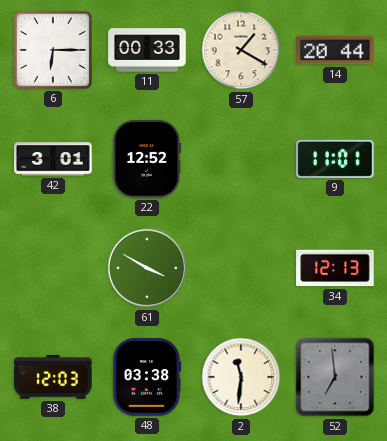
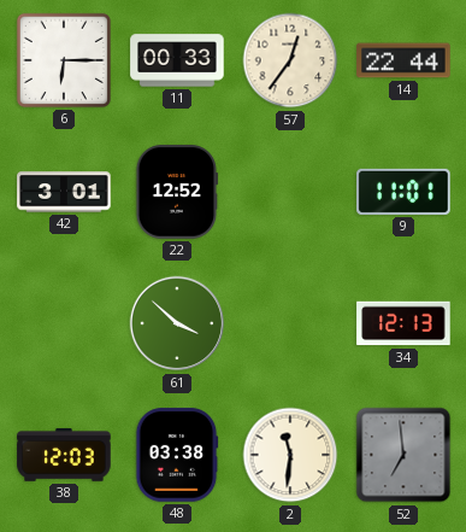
57: 1:20 -> 12:36 (290, 60)
14: 20:44 -> 22:44 (403, 60)
61: 3:50 -> 3:52 (177, 323)
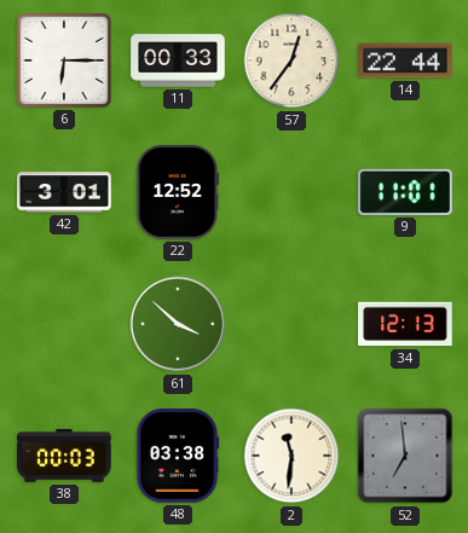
38: 12:03 -> 00:03 (64, 456)
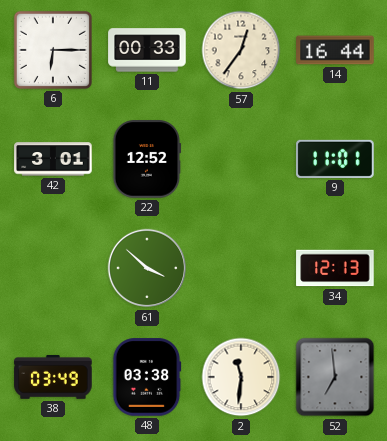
14: 22:44 -> 16:44 (335, 50)
38: 00:03 -> 03:49 (53, 377)
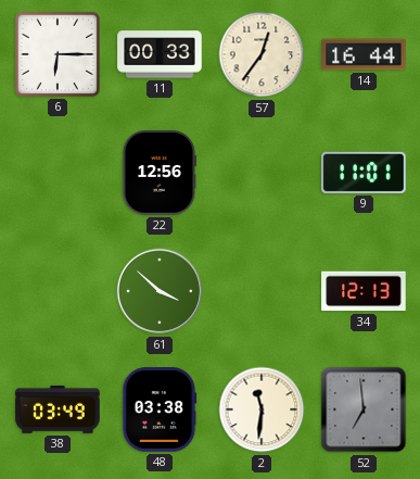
42: 3:01 -> none (53, 159)
22: 12:52 -> 12:56 (160, 173)
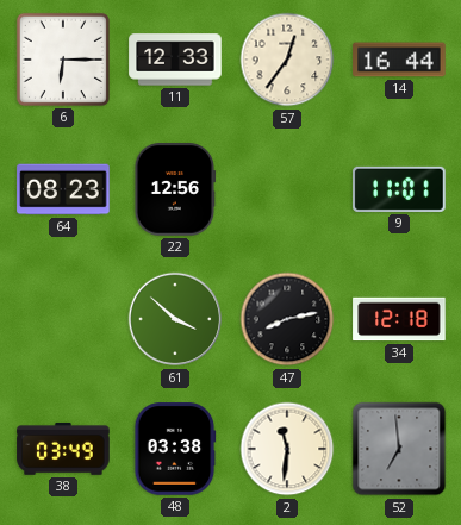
11: 00:33 -> 12:33 (175, 60)
64: none -> 08:23 (63, 189)
47: none -> 8:13 (287, 319)
34: 12:13 -> 12:18 (399, 319)
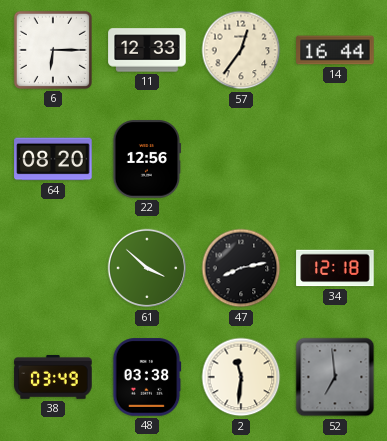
64: 08:23 -> 08:20 (53, 159)
9: 11:01 -> none (399, 189)
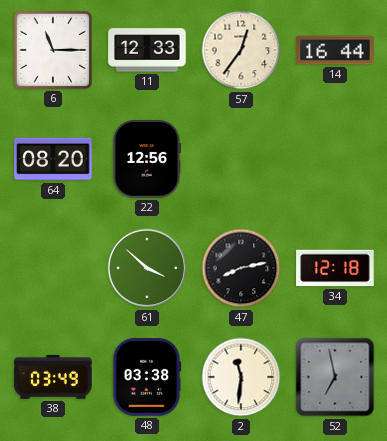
6: 6:15 -> 11:15 (53, 50)
52: 6:59 -> 6:58 (335, 377)
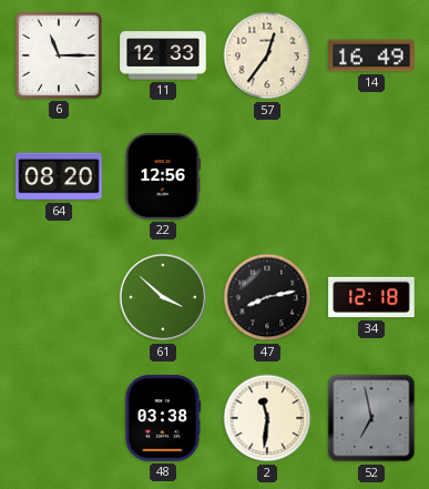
14: 16:44 -> 16:49 (371, 55)
38: 03:49 -> none (53, 377)
